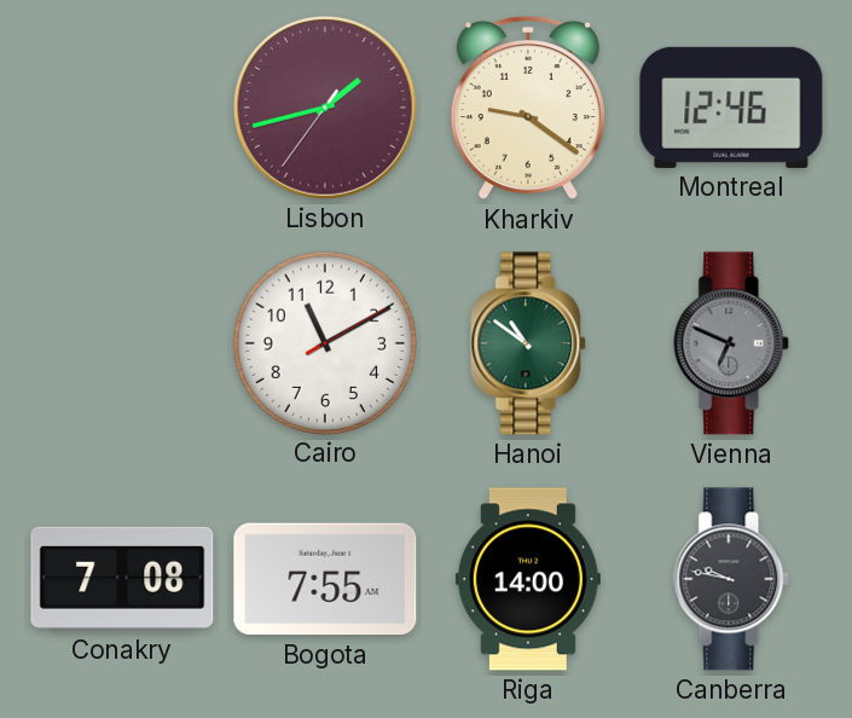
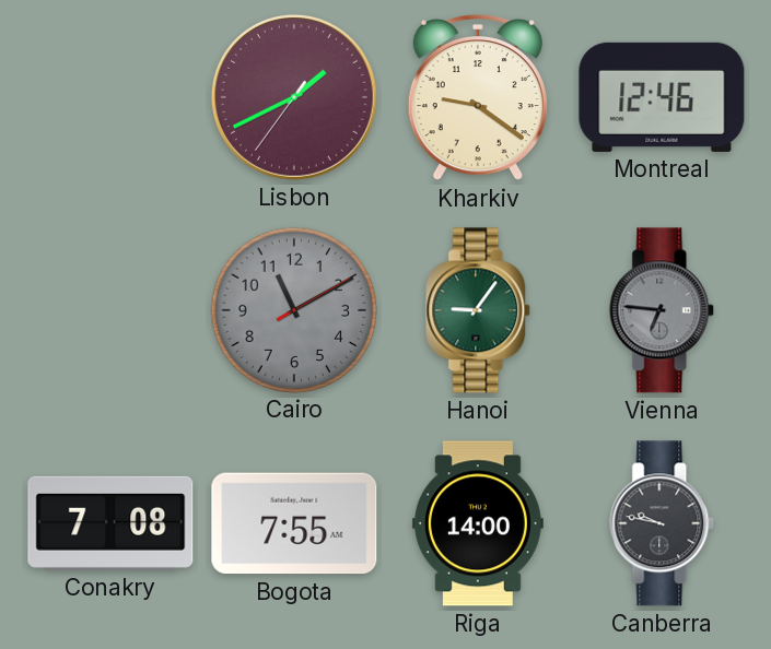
Lisbon: 1:42 -> 1:40 (294, 97)
Cairo dial: white -> grey (293, 309)
Hanoi: 10:51 -> 9:06 (479, 310)
Vienna: 6:49 -> 6:46 (663, 310)
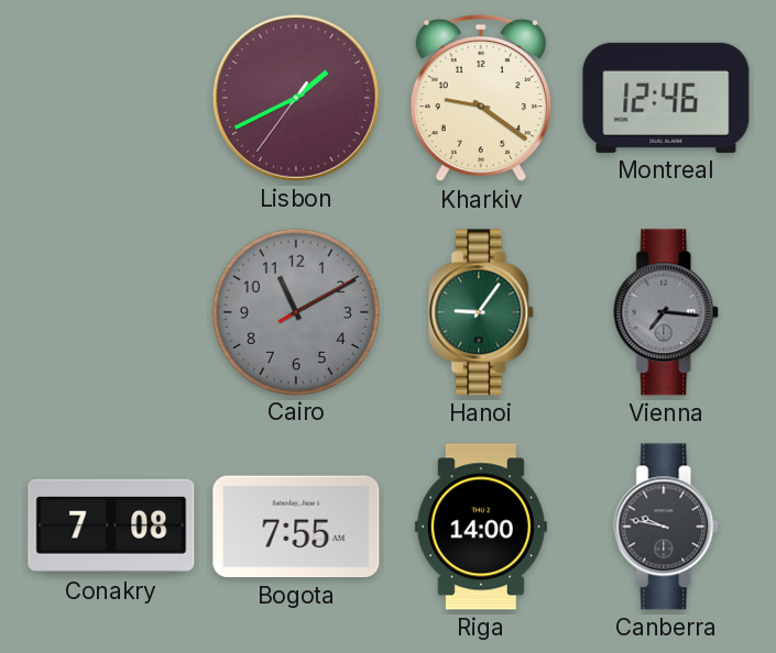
Vienna: 6:46 -> 7:16 (667, 312)
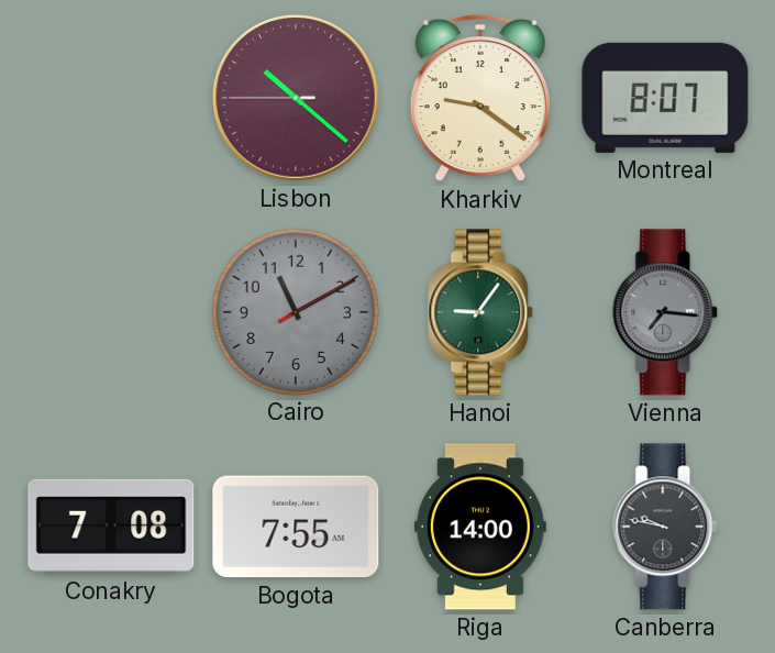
Lisbon: 1:40 -> 10:21 (296, 98)
Montreal: 12:46 -> 8:07 (665, 98)
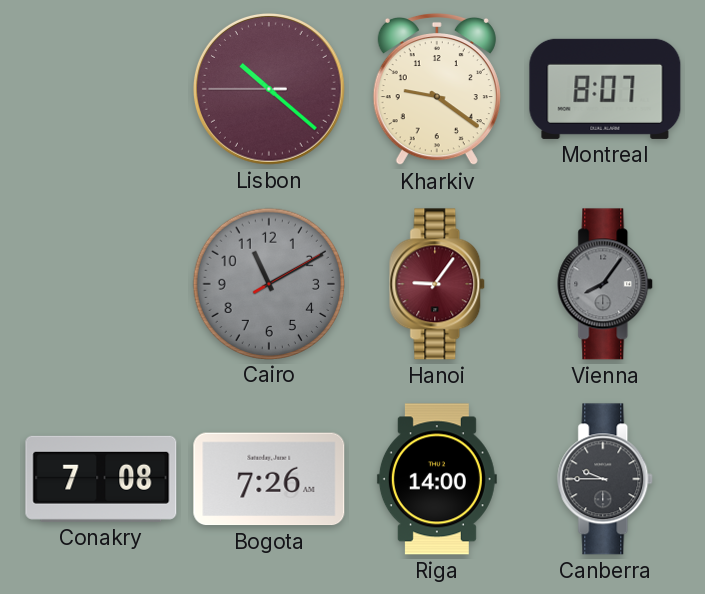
Hanoi dial: green -> burgundy (438, 284)
Vienna: 7:16 -> 8:06 (606, 284)
Bogota: 7:55 -> 7:26 (269, 479)
Canberra: 9:47 -> 9:45 (606, 479)
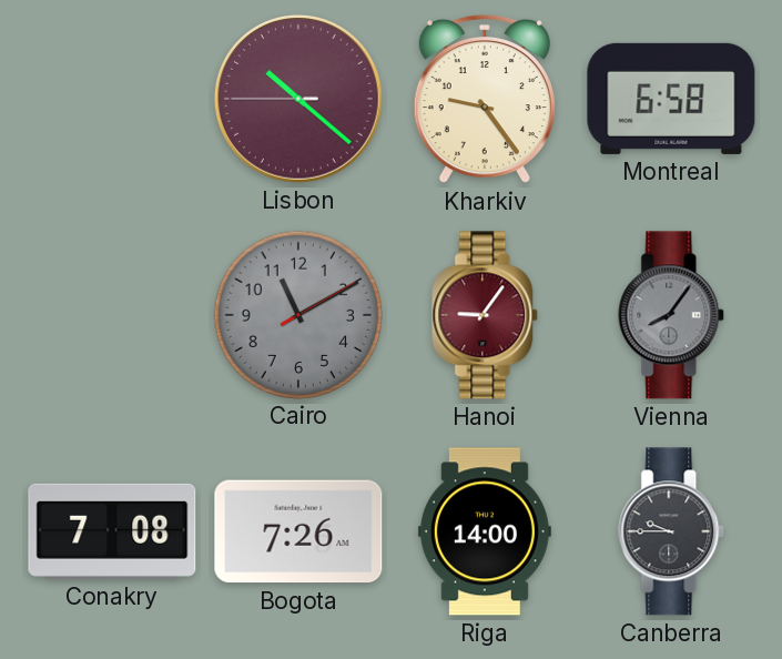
Kharkiv: 9:21 -> 9:24 (485, 99)
Montreal: 8:07 -> 6:58 (671, 99)
